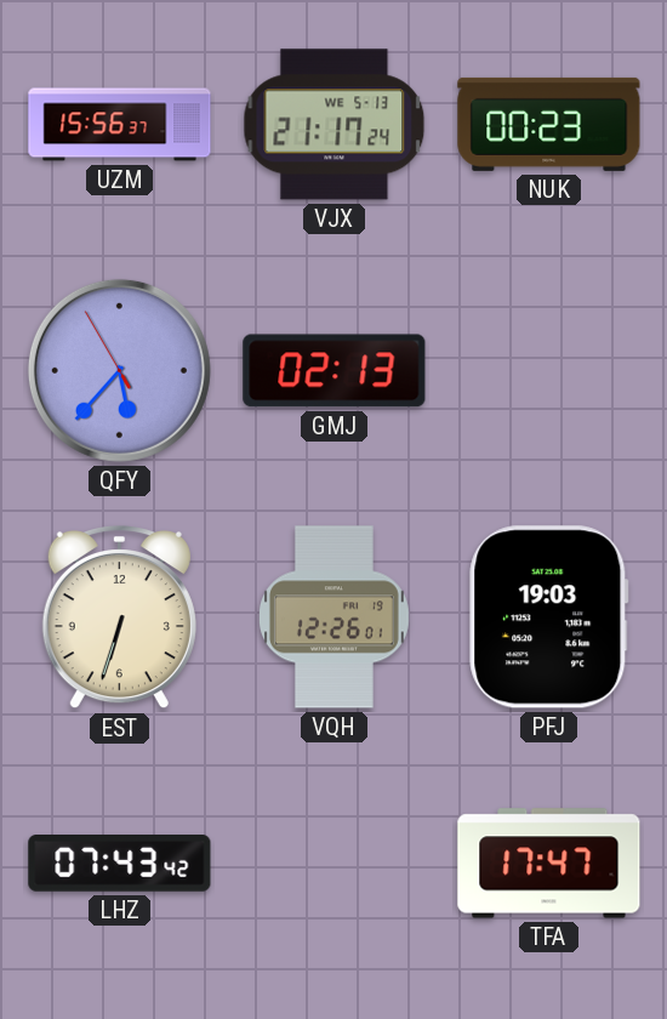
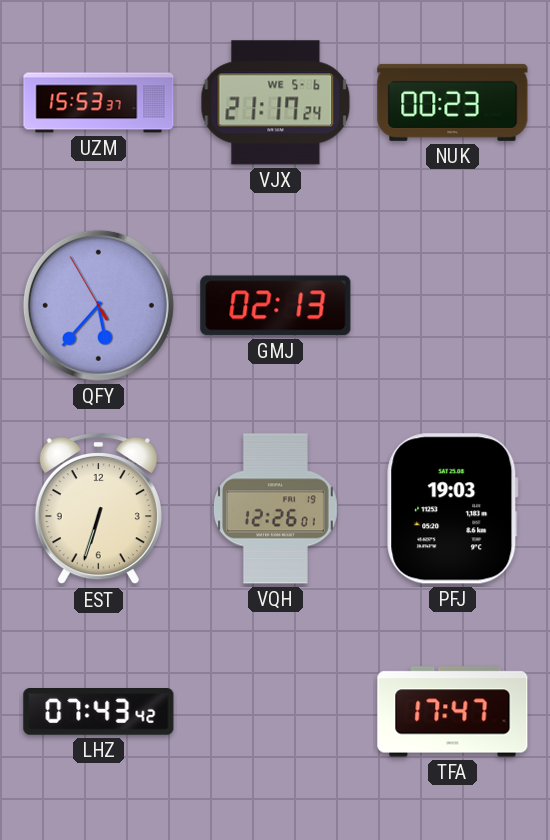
UZM: 15:56 -> 15:53 (99, 103)
VJX date: WE 5-13 -> WE 5-6 (276, 103)
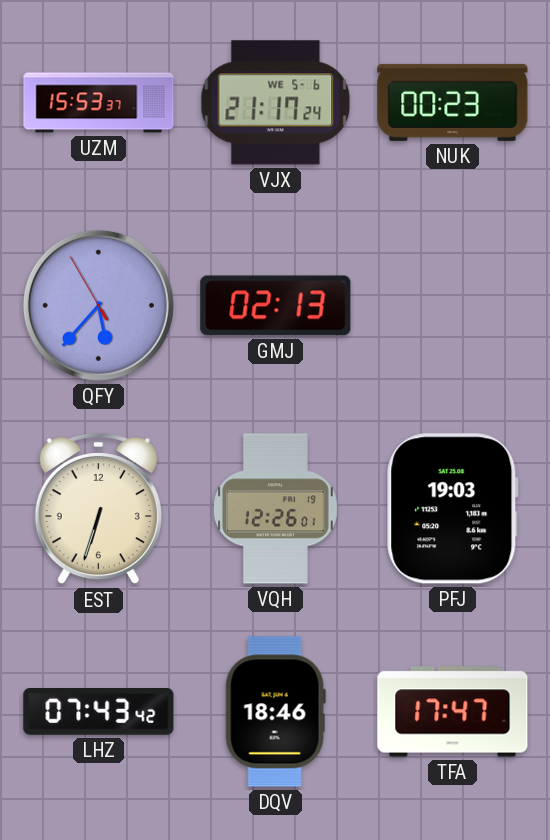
DQV: none -> 18:46 (275, 712)
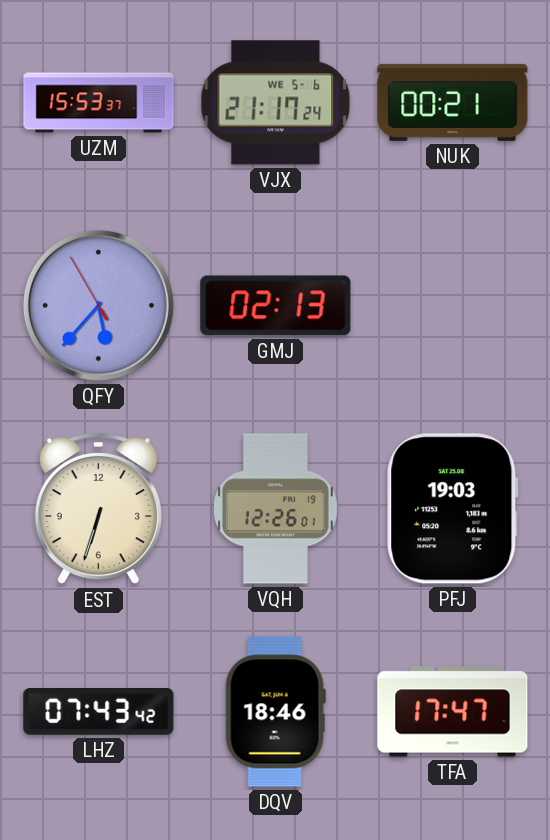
NUK: 00:23 -> 00:21 (453, 102)
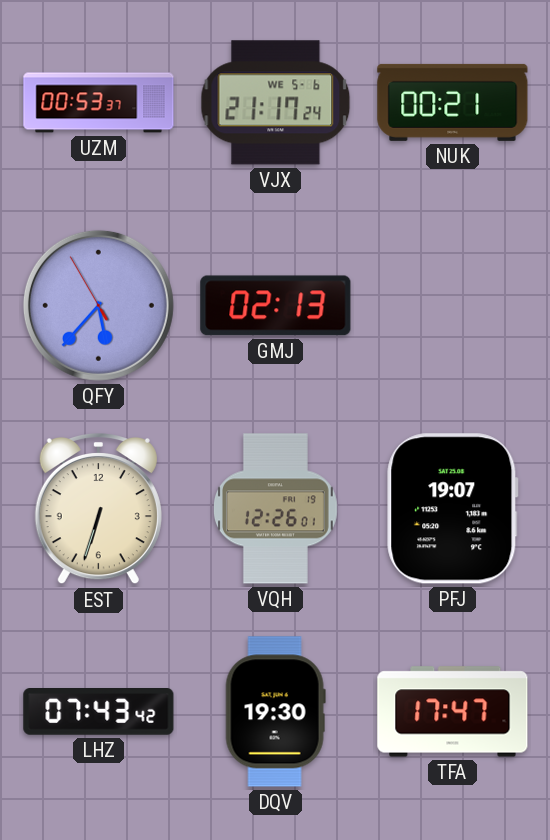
UZM: 15:53 -> 00:53 (99, 103)
PFJ: 19:03 -> 19:07 (453, 509)
DQV: 18:46 -> 19:30 (275, 712)
